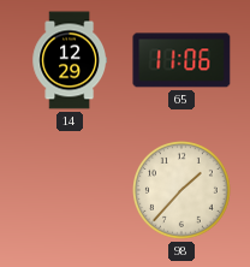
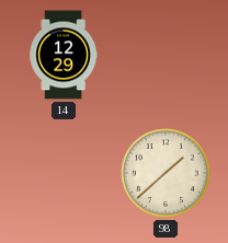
65: 11:06 -> none (181, 60)
98: 1:37 -> 1:38 (167, 174)
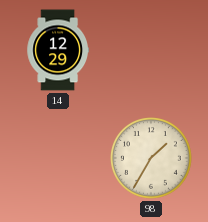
98: 1:38 -> 1:35 (152, 159)
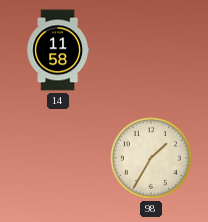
14: 12:29 -> 11:58 (57, 50)
